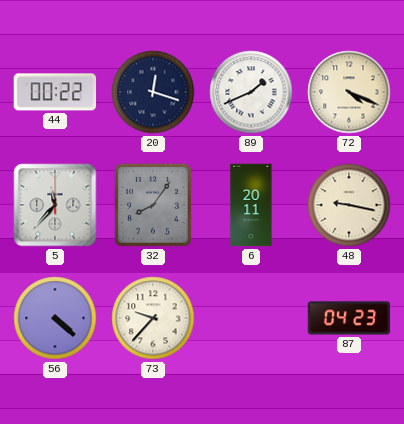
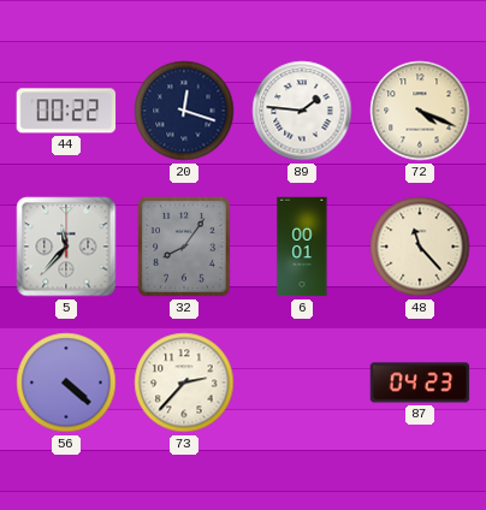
89: 1:41 -> 1:46 (302, 111)
6: 20:11 -> 00:01 (302, 247)
48: 9:17 -> 11:23 (420, 247)
73: 9:37 -> 2:37 (184, 382)
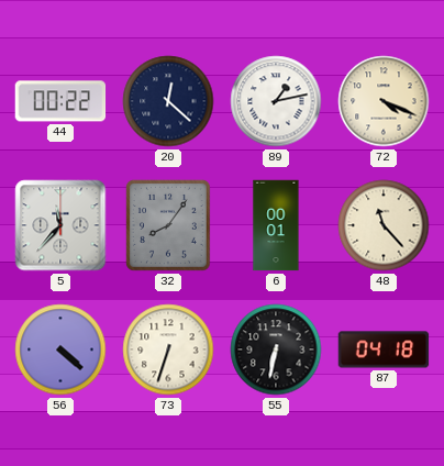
20: 12:18 -> 12:22 (168, 101)
89: 1:46 -> 1:13 (276, 101)
73: 2:37 -> 6:33 (168, 349)
55: none -> 6:32 (276, 349)
87: 04:23 -> 04:18 (384, 349)
